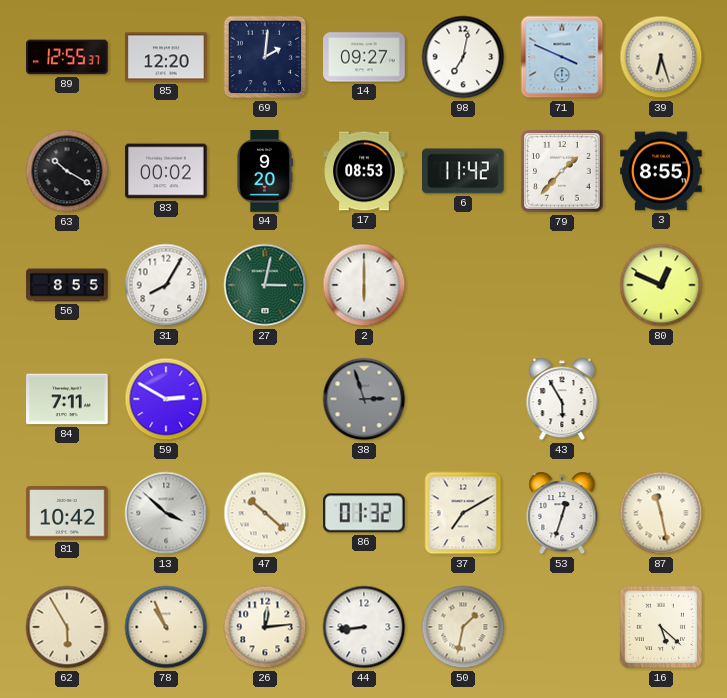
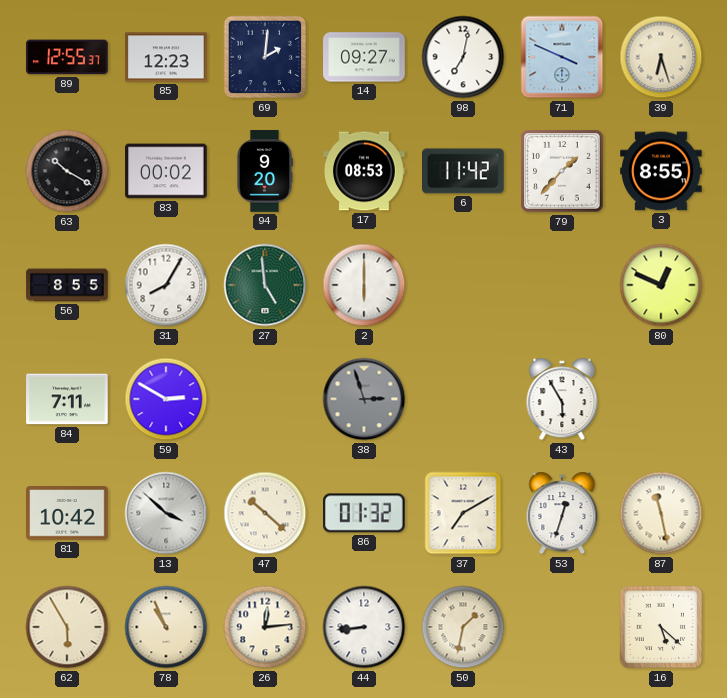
85: 12:20 -> 12:23 (166, 57)
27: 3:02 -> 4:59 (265, 285)
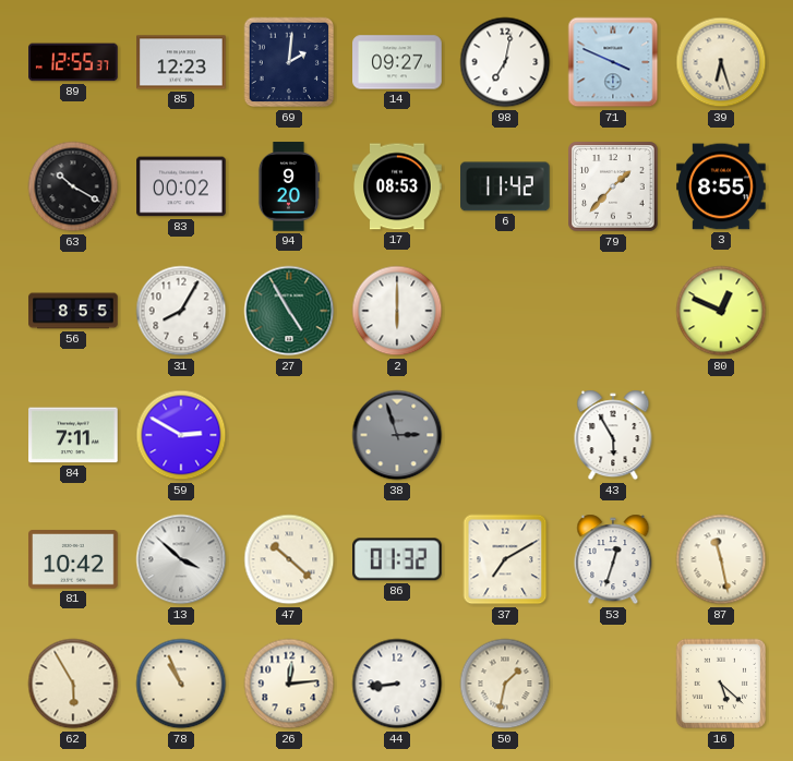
27: 4:59 -> 4:55 (289, 311)
